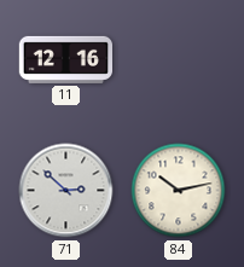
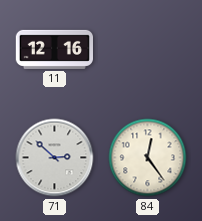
84: 10:13 -> 12:24 (148, 158)
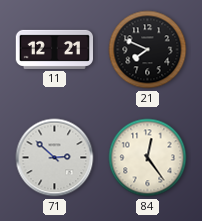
11: 12:16 -> 12:21 (54, 49)
21: none -> 7:49 (148, 50)
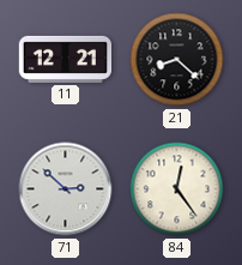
21: 7:49 -> 8:22 (177, 60)
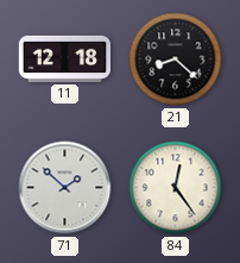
11: 12:21 -> 12:18 (64, 58)
71: 2:52 -> 1:52 (65, 188)
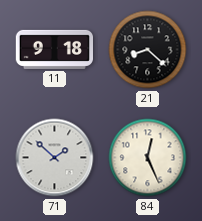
11: 12:18 -> 9:18 (54, 49)
84: 12:24 -> 12:26 (148, 158)
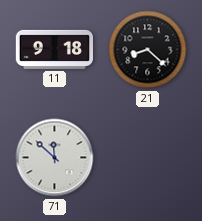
71: 1:52 -> 11:52 (55, 158)
84: 12:26 -> none (148, 158)
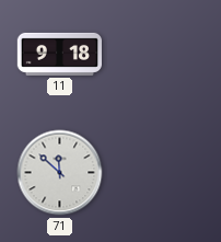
21: 8:22 -> none (148, 50)
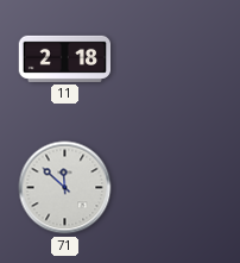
11: 9:18 -> 2:18 (64, 58)
